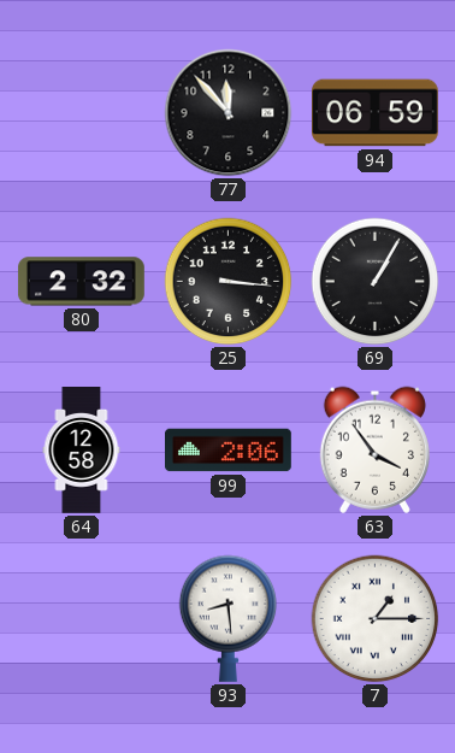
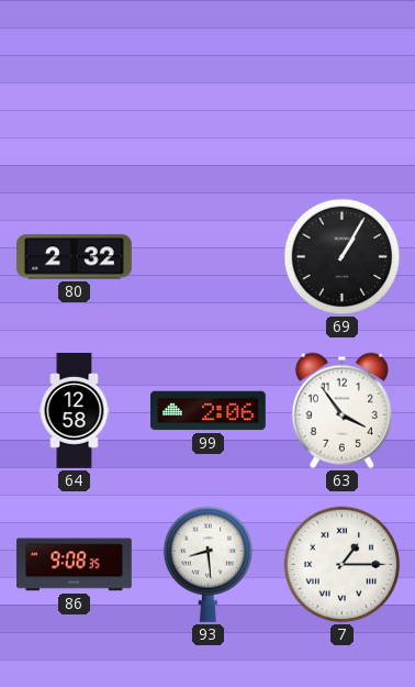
77: 11:53 -> none (229, 113)
94: 06:59 -> none (376, 113)
25: 3:16 -> none (229, 282)
86: none -> 9:08 (75, 565)
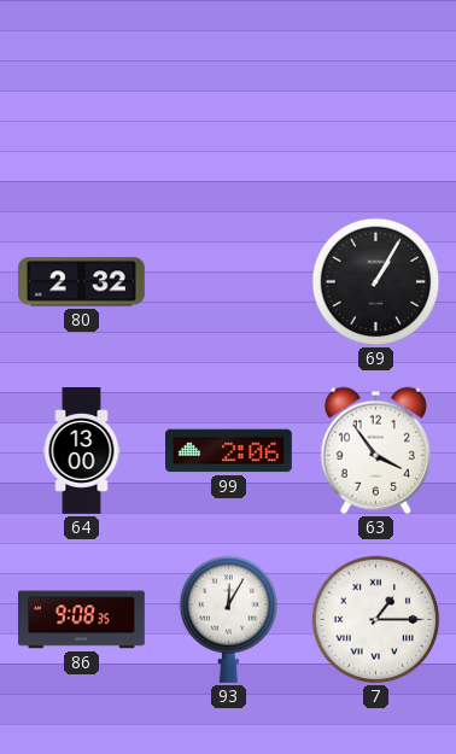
64: 12:58 -> 13:00 (82, 451)
93: 8:29 -> 12:05 (229, 619)
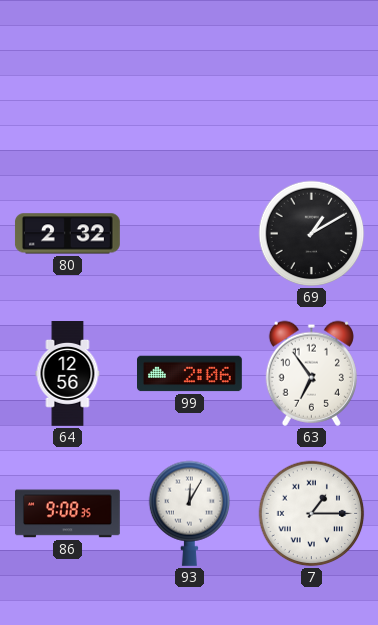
69: 1:05 -> 1:10 (312, 234)
64: 13:00 -> 12:56 (68, 374)
63: 3:54 -> 6:54 (311, 373)
